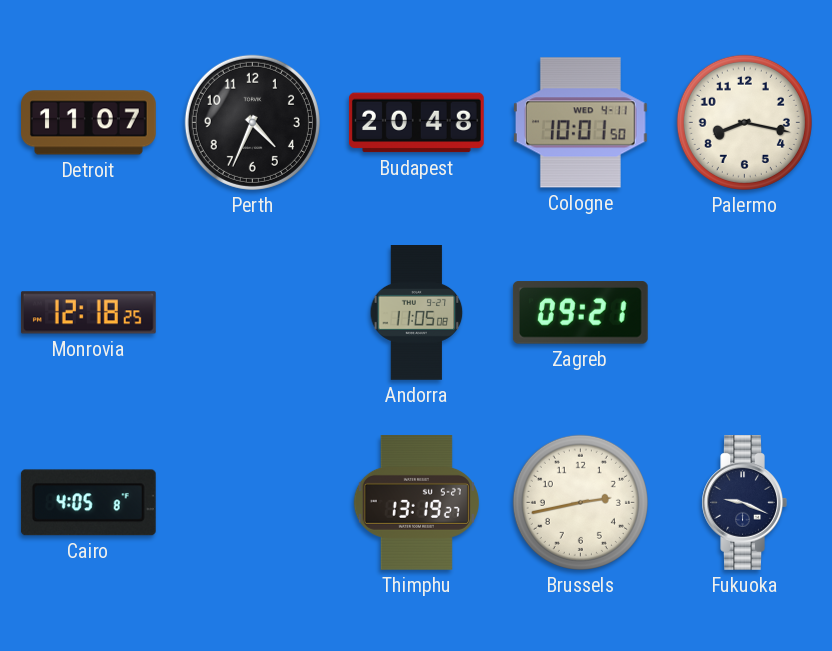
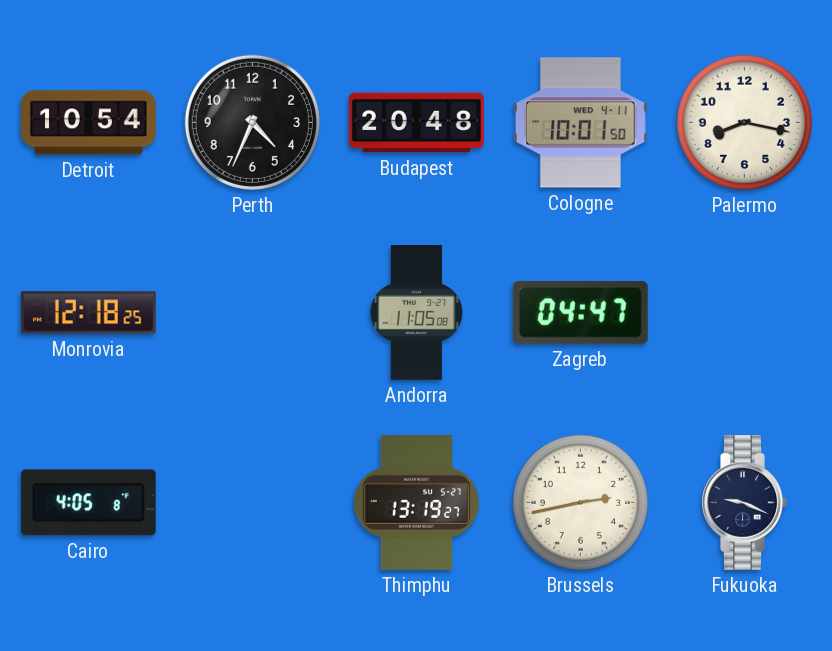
Detroit: 11:07 -> 10:54 (89, 123)
Zagreb: 09:21 -> 04:47 (580, 313)
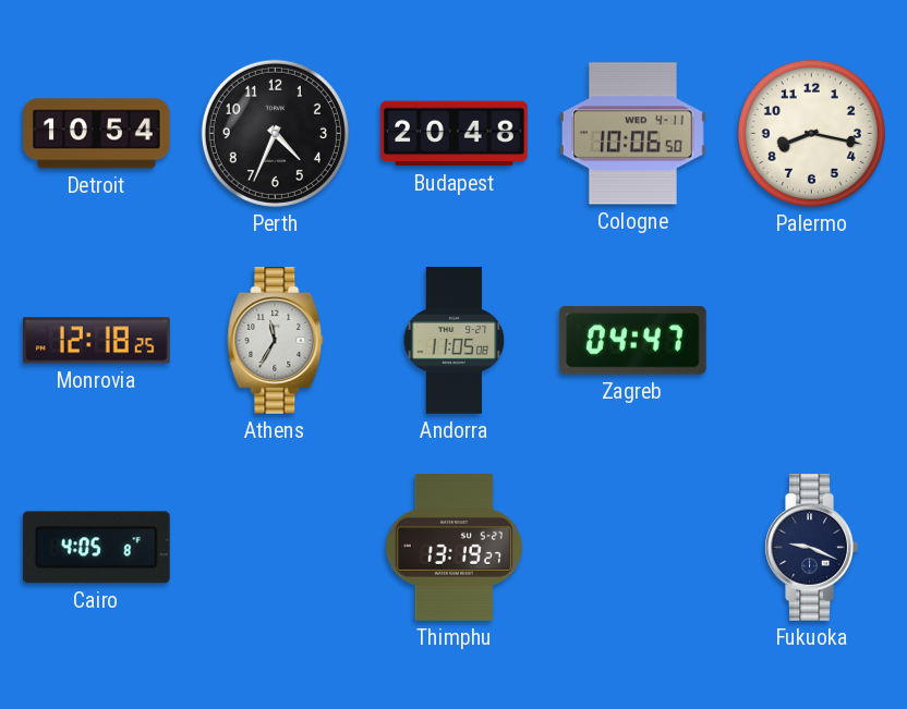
Cologne: 10:01 -> 10:06 (632, 134)
Athens: none -> 11:35 (276, 341)
Brussels: 2:43 -> none (580, 502)
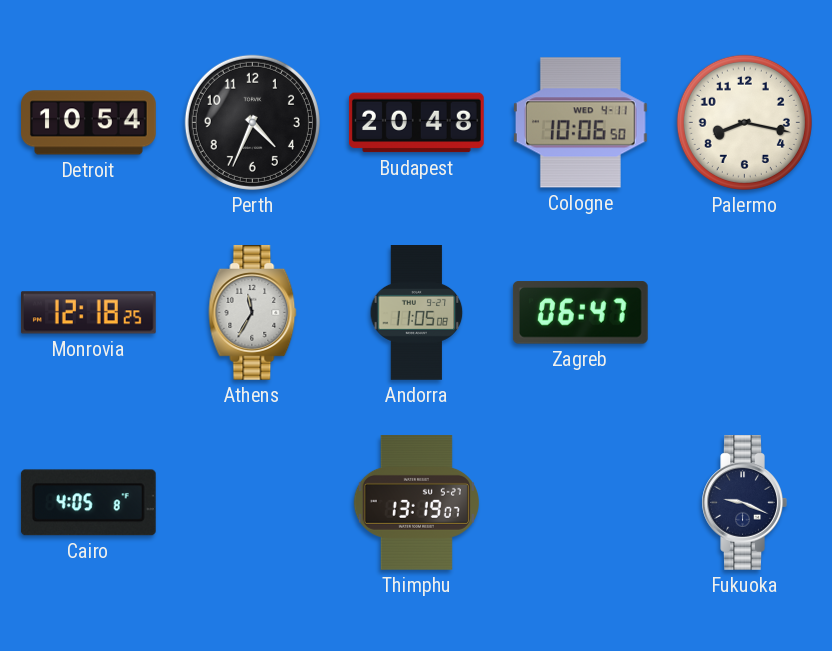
Zagreb: 04:47 -> 06:47 (580, 313)
Thimphu: 13:19:27 -> 13:19:07 (416, 503)
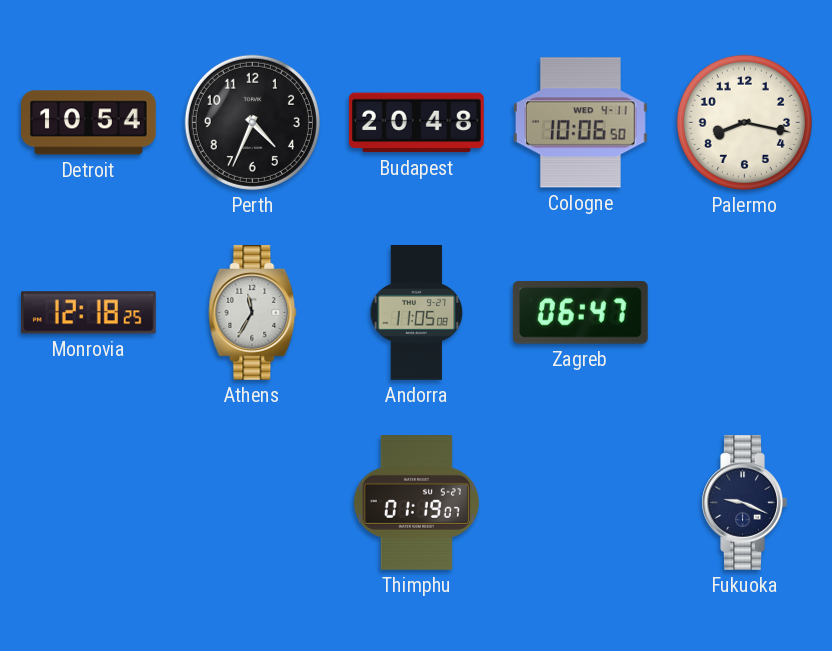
Cairo: 4:05 -> none (88, 503)
Thimphu: 13:19 -> 01:19 (416, 503)
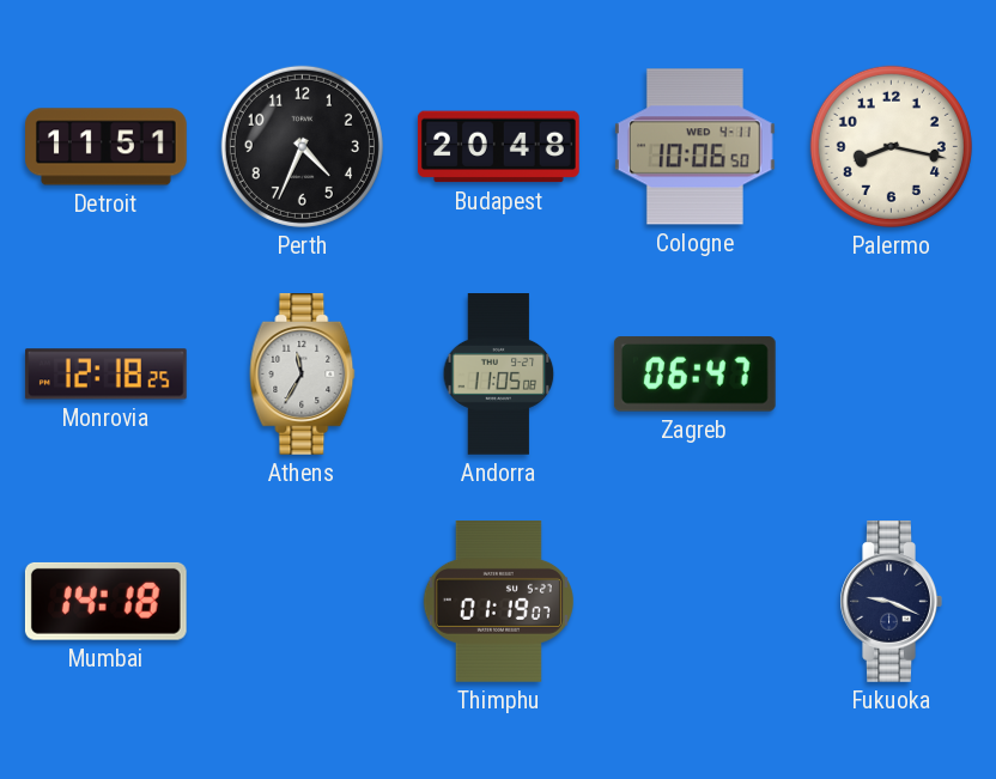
Detroit: 10:54 -> 11:51 (107, 147)
Mumbai: none -> 14:18 (105, 601)
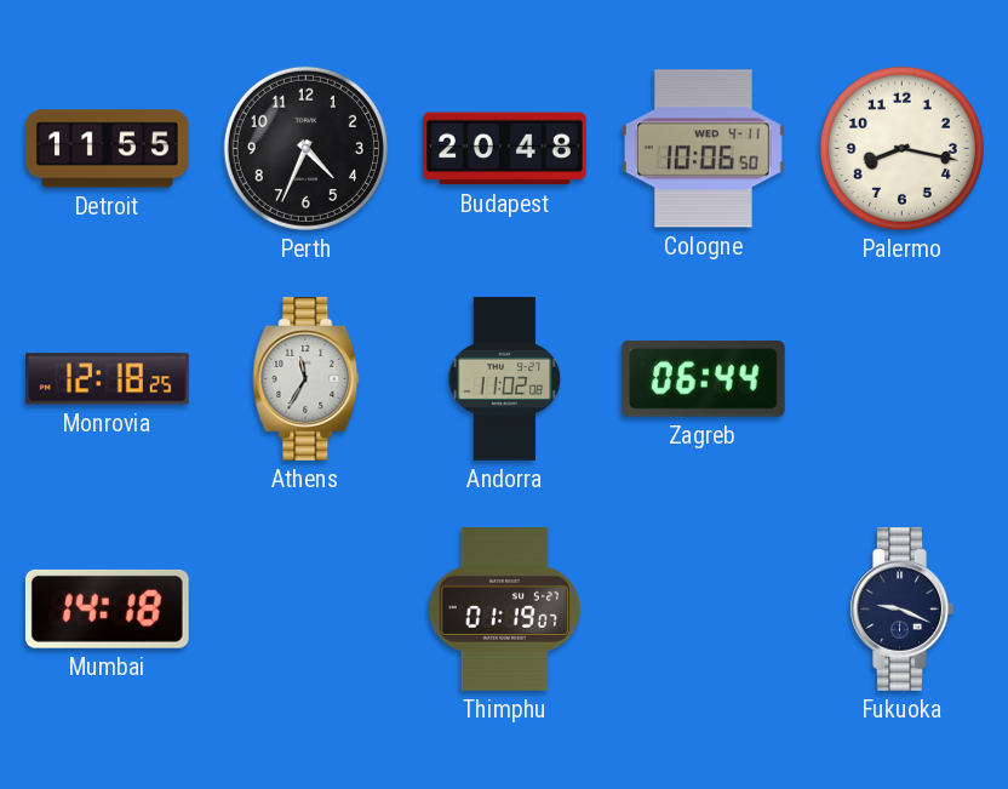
Detroit: 11:51 -> 11:55 (108, 149)
Andorra: 11:05 -> 11:02 (505, 379)
Zagreb: 06:47 -> 06:44 (703, 379)
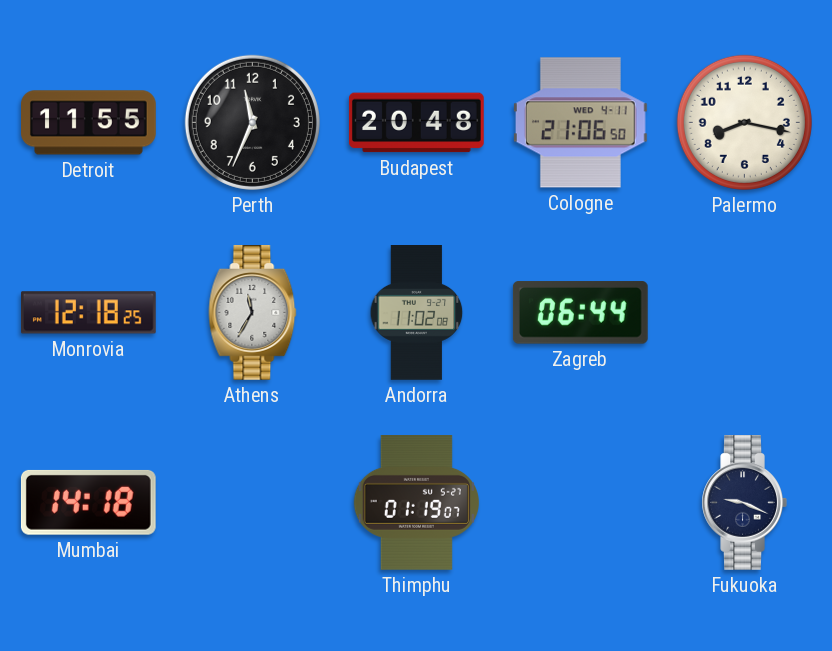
Perth: 4:34 -> 11:34 (252, 122)
Cologne: 10:06 -> 21:06 (580, 123)
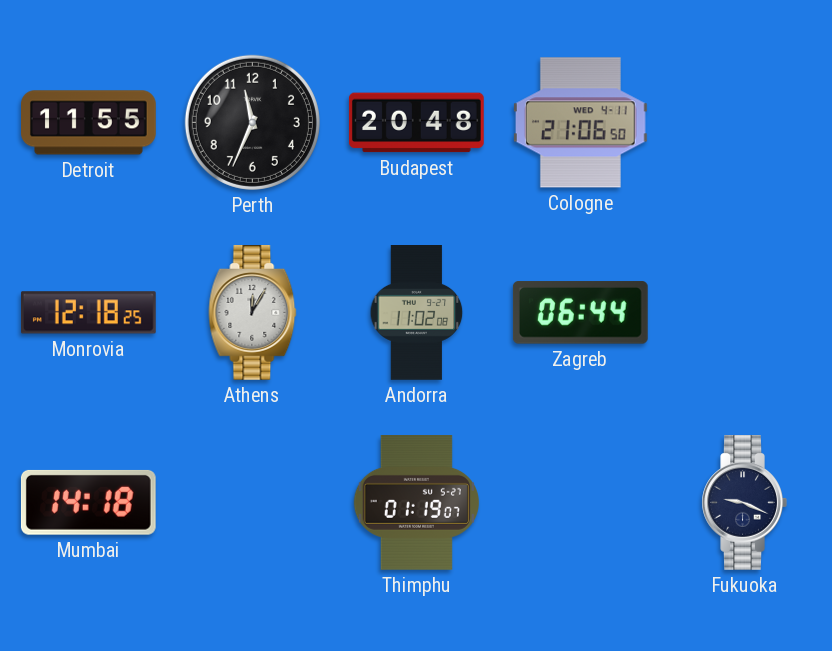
Palermo: 8:17 -> none (744, 122)
Athens: 11:35 -> 12:05 (253, 313)
